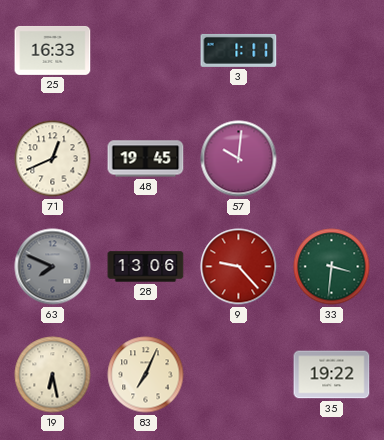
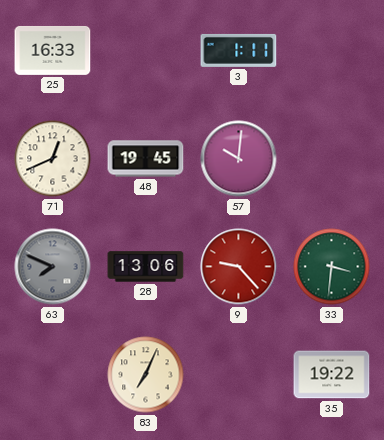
19: 6:28 -> none (53, 375)
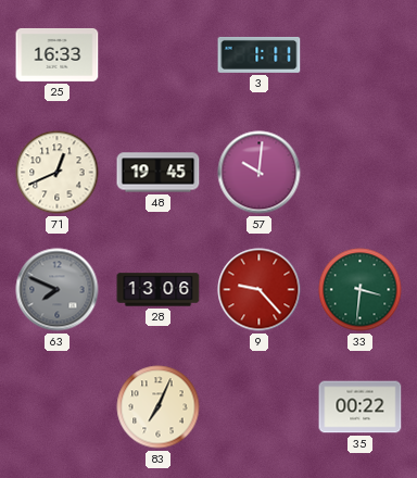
35: 19:22 -> 00:22 (361, 407)
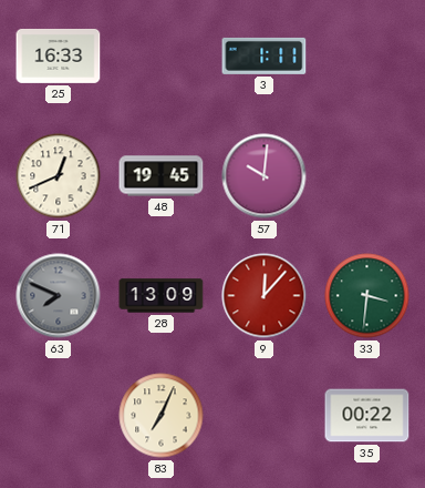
28: 13:06 -> 13:09 (162, 296)
9: 9:23 -> 12:07 (265, 296)
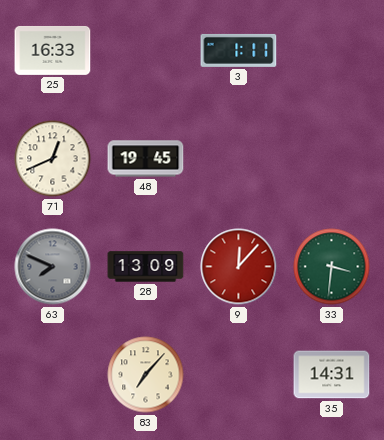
57: 10:01 -> none (265, 176)
83: 7:04 -> 7:07 (146, 375)
35: 00:22 -> 14:31 (332, 375)
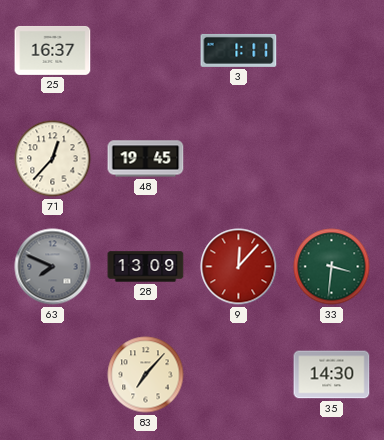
25: 16:33 -> 16:37 (53, 50)
71: 12:41 -> 12:37 (53, 159)
35: 14:31 -> 14:30 (332, 375)
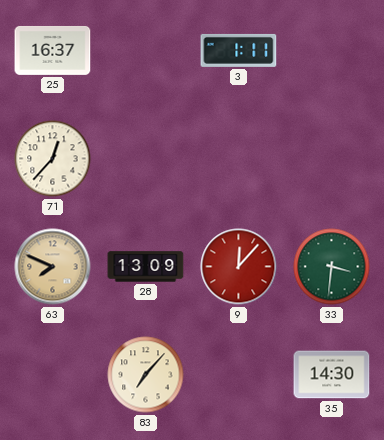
48: 19:45 -> none (146, 159)
63 dial: grey -> champagne (53, 267)
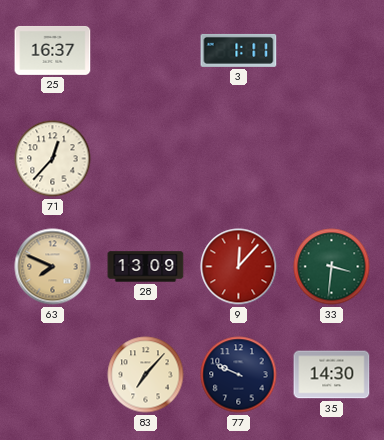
77: none -> 9:49 (239, 375)
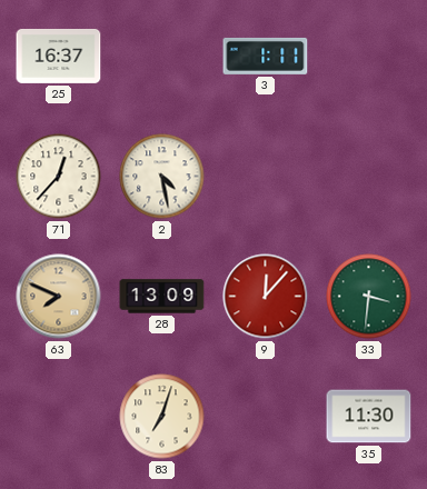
2: none -> 4:28 (162, 177)
83: 7:07 -> 7:03 (162, 417)
77: 9:49 -> none (239, 375)
35: 14:30 -> 11:30 (369, 417)
